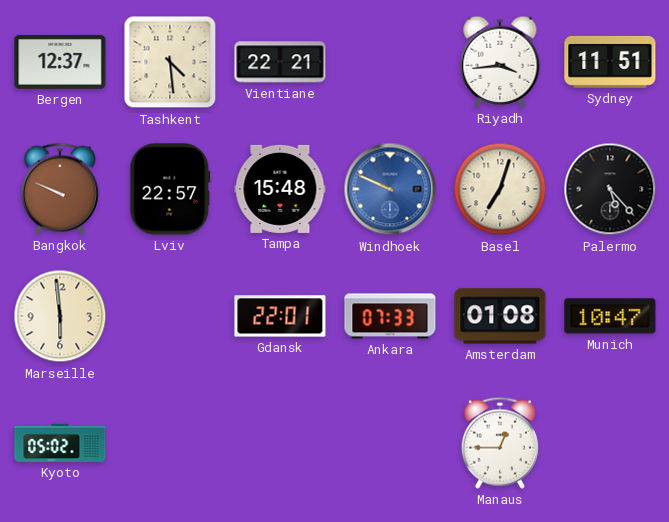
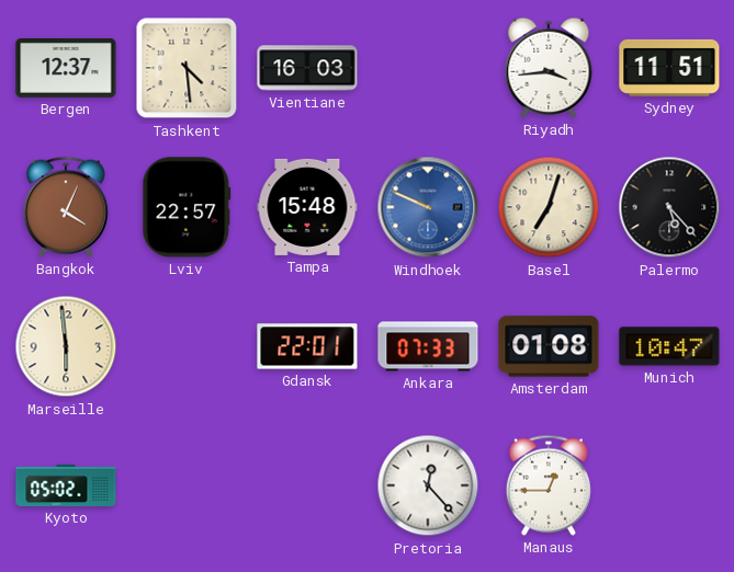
Vientiane: 22:21 -> 16:03 (307, 68)
Bangkok: 9:49 -> 4:04 (66, 207)
Pretoria: none -> 12:23 (428, 485)
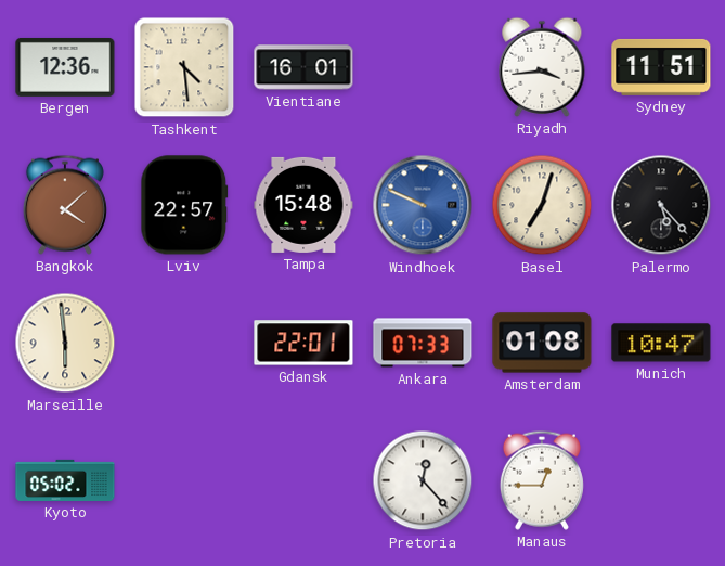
Bergen: 12:37 -> 12:36 (65, 67)
Vientiane: 16:03 -> 16:01 (303, 67)
Bangkok: 4:04 -> 4:08 (65, 205)
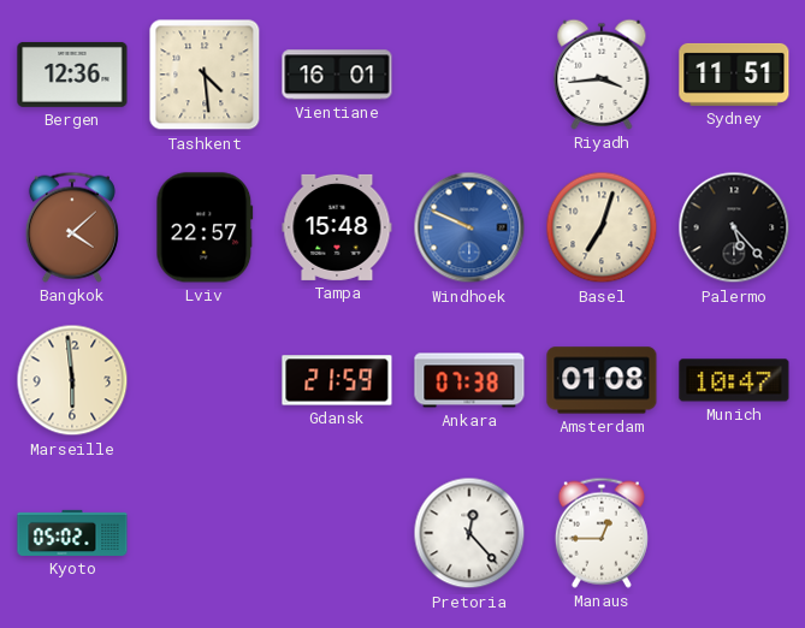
Gdansk: 22:01 -> 21:59 (337, 380)
Ankara: 07:33 -> 07:38 (469, 380)
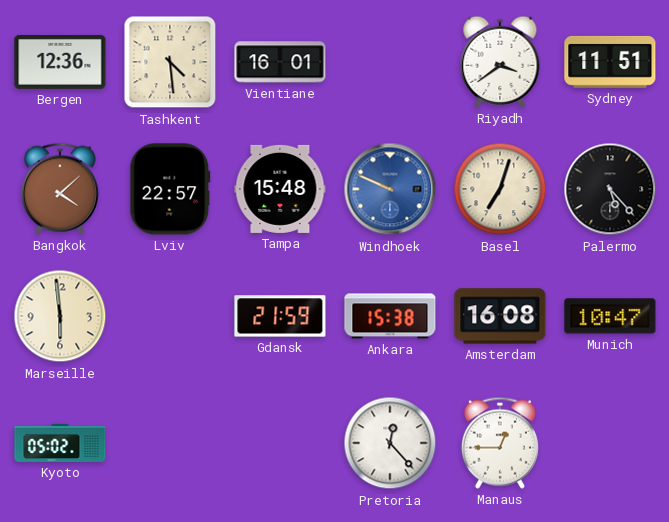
Riyadh: 3:44 -> 3:39 (500, 62)
Ankara: 07:38 -> 15:38 (390, 316)
Amsterdam: 01:08 -> 16:08 (500, 316)
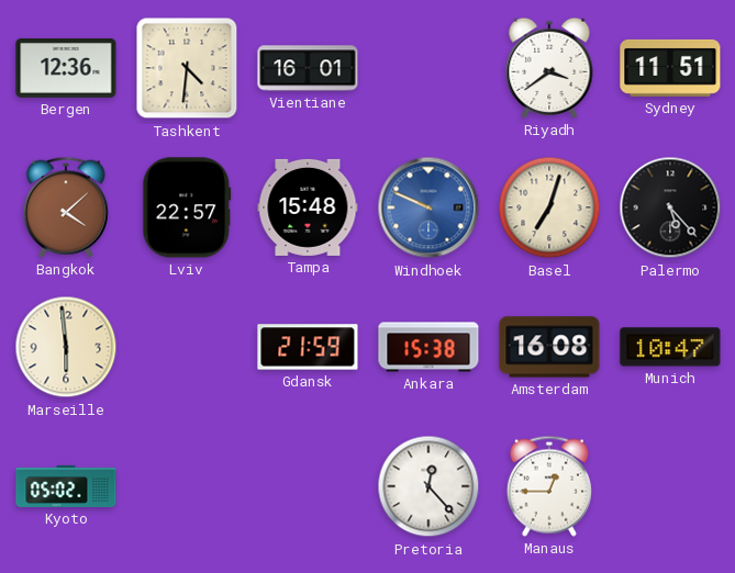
Tashkent: 4:29 -> 4:31 (187, 68)
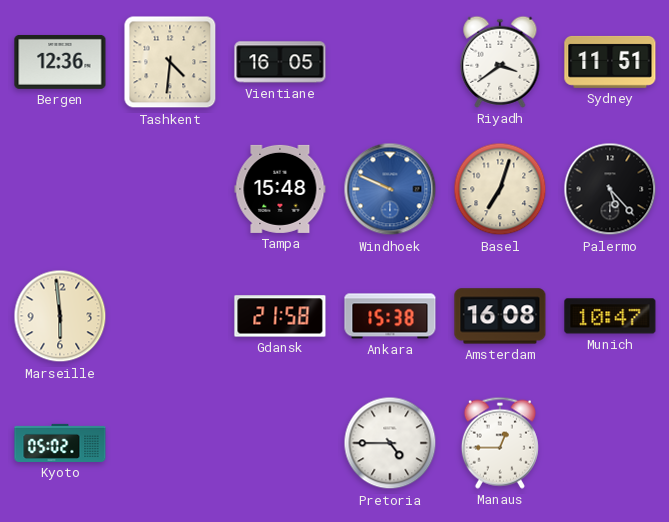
Vientiane: 16:01 -> 16:05 (280, 62)
Bangkok: 4:08 -> none (66, 207)
Lviv: 22:57 -> none (187, 207)
Gdansk: 21:59 -> 21:58 (280, 316)
Pretoria: 12:23 -> 4:45 (390, 443)
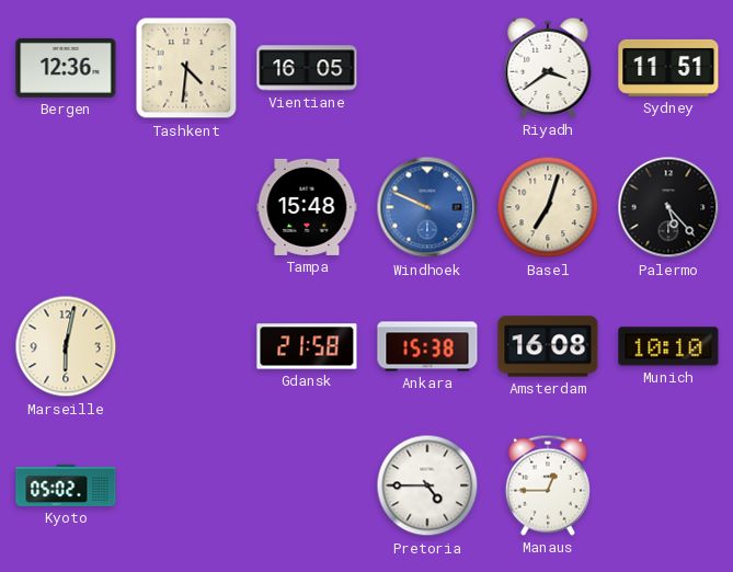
Marseille: 5:59 -> 6:02 (66, 346)
Munich: 10:47 -> 10:10 (668, 346)
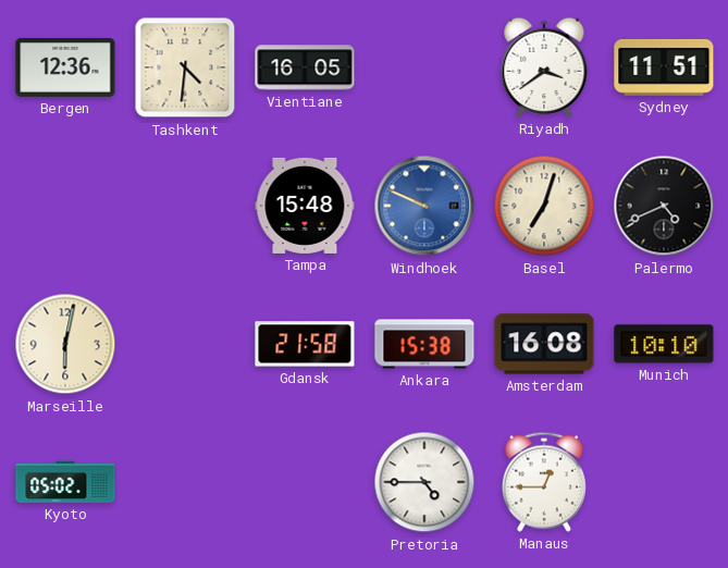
Palermo: 5:23 -> 4:41 (664, 206)
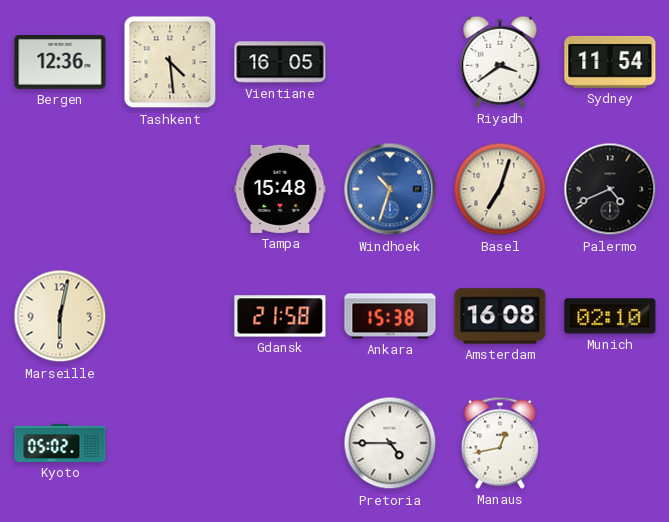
Tashkent: 4:31 -> 4:29 (170, 62)
Sydney: 11:51 -> 11:54 (610, 62)
Windhoek: 9:49 -> 10:33 (390, 189)
Munich: 10:10 -> 02:10 (610, 316)
Manaus: 12:45 -> 12:43 (500, 443)
